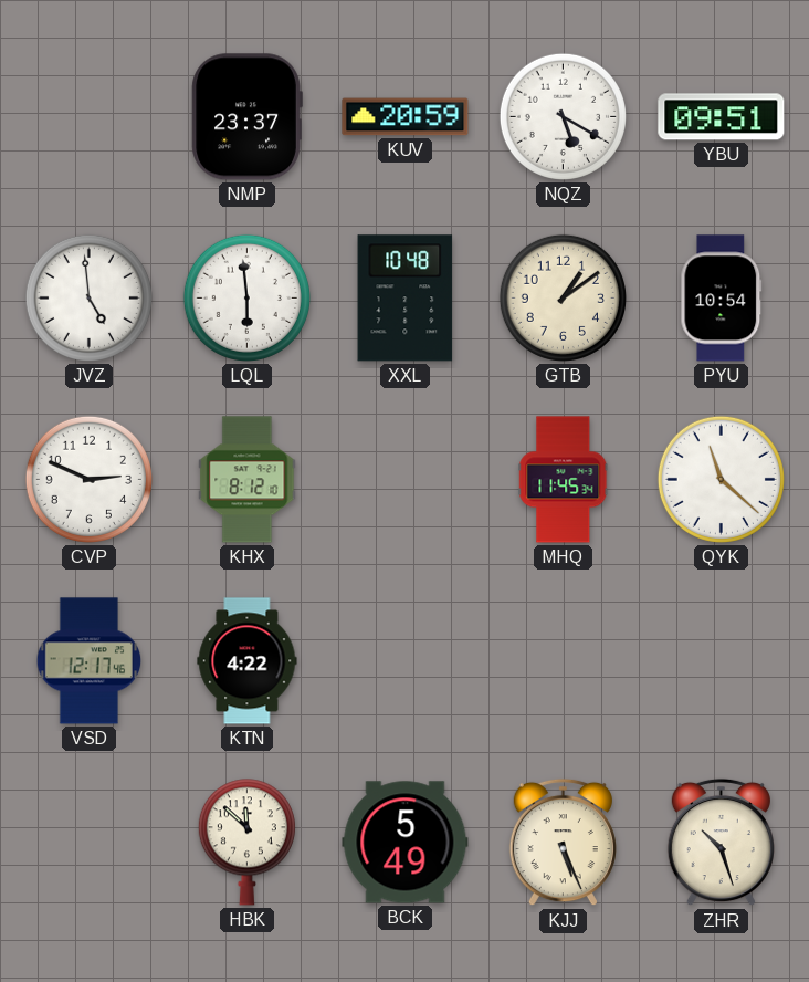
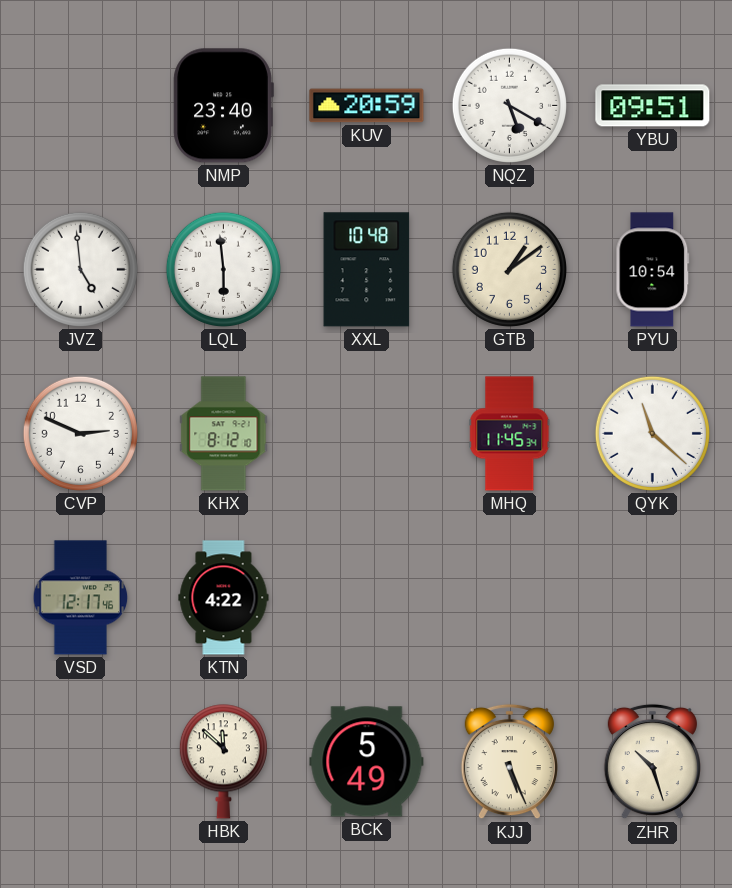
NMP: 23:37 -> 23:40 (223, 106)
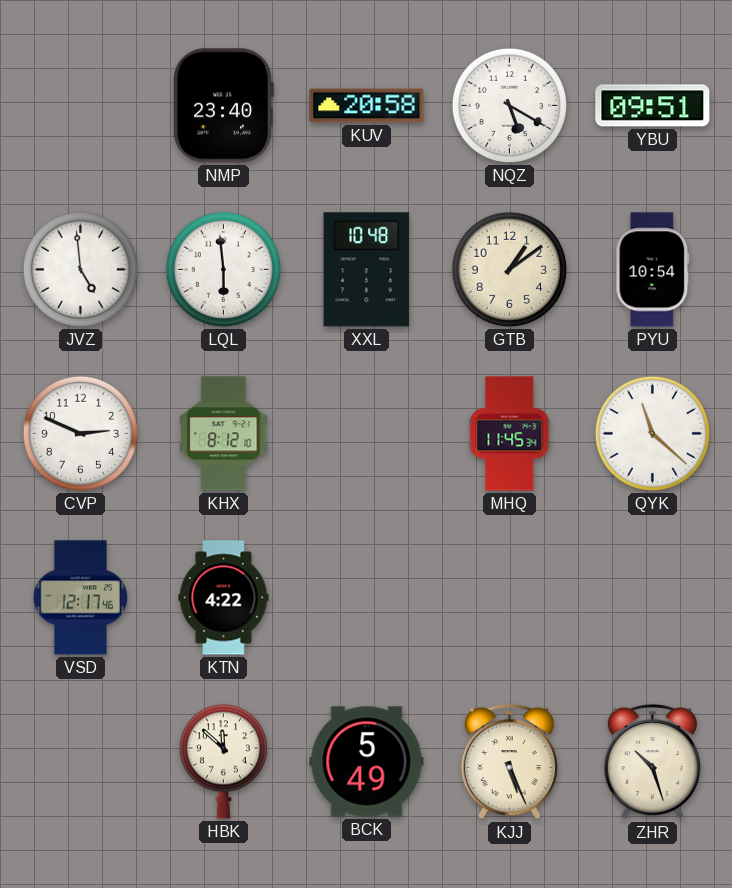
KUV: 20:59 -> 20:58 (367, 106)
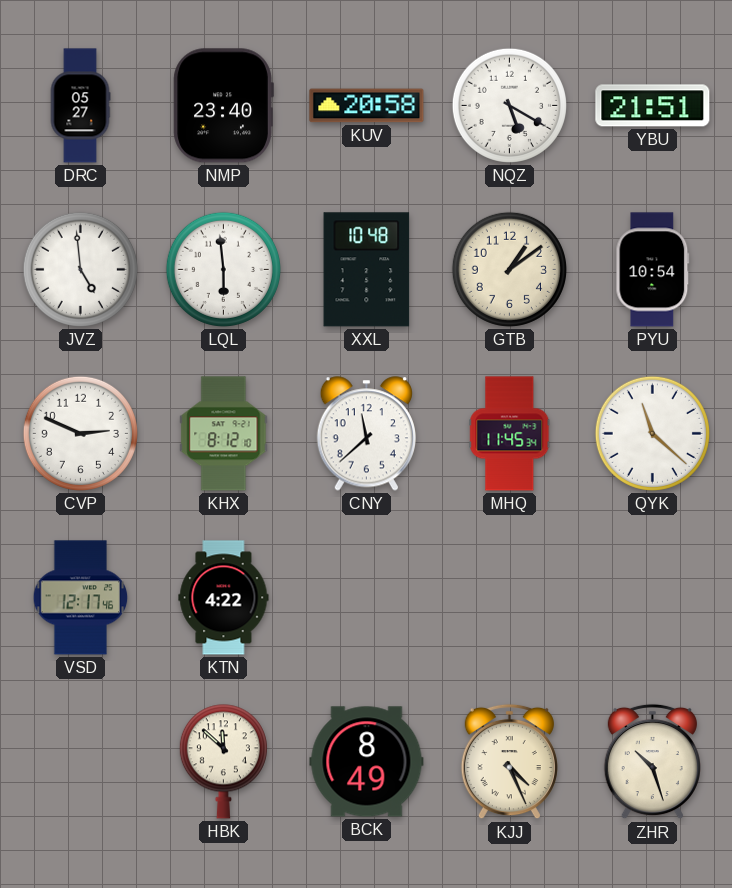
DRC: none -> 05:27 (80, 106)
YBU: 09:51 -> 21:51 (653, 106)
CNY: none -> 11:38 (366, 434)
BCK: 5:49 -> 8:49 (367, 762)
KJJ: 5:26 -> 4:26 (509, 762)
